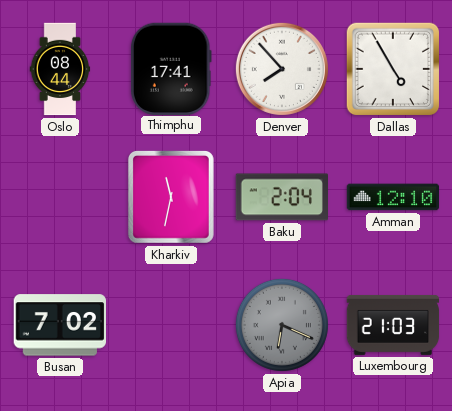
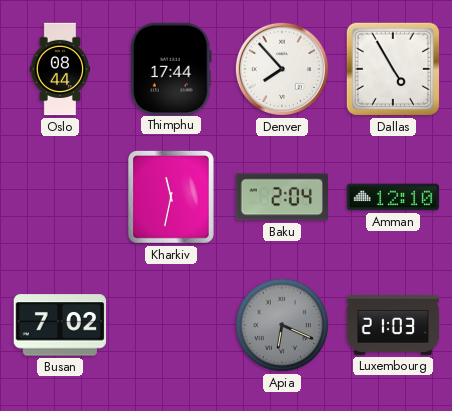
Thimphu: 17:41 -> 17:44 (171, 68)
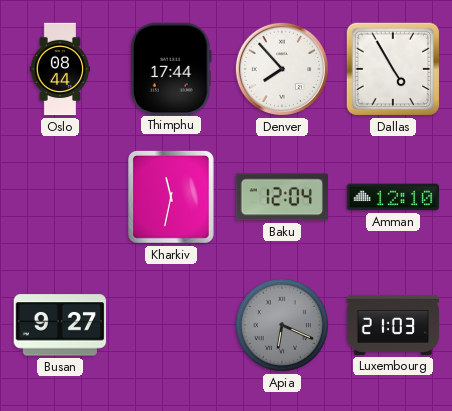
Baku: 2:04 -> 12:04 (281, 197)
Busan: 7:02 -> 9:27 (59, 325)
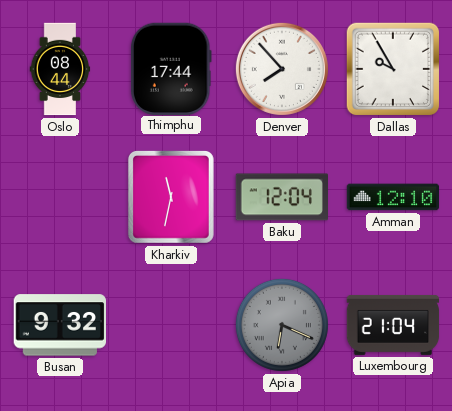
Dallas: 4:55 -> 9:55 (393, 69)
Busan: 9:27 -> 9:32 (59, 325)
Luxembourg: 21:03 -> 21:04 (393, 325)
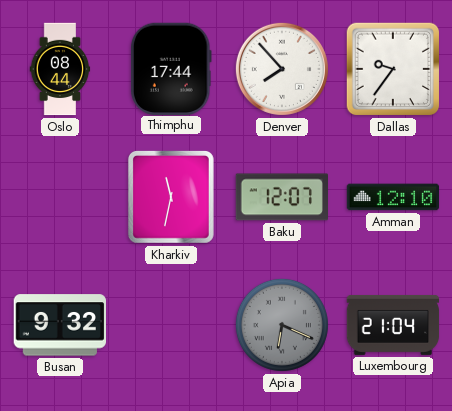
Dallas: 9:55 -> 9:36 (393, 69)
Baku: 12:04 -> 12:07 (281, 197)
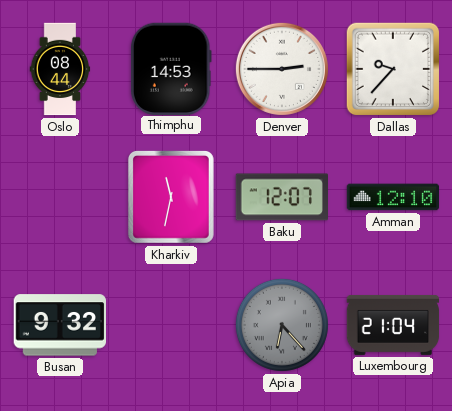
Thimphu: 17:44 -> 14:53 (171, 68)
Denver: 7:53 -> 2:45 (282, 69)
Dallas: 9:36 -> 9:37 (393, 69)
Apia: 6:19 -> 6:23 (282, 325)
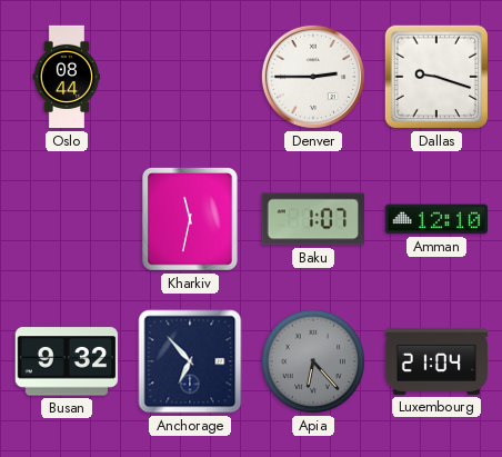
Thimphu: 14:53 -> none (171, 68)
Dallas: 9:37 -> 9:18 (436, 77)
Baku: 12:07 -> 1:07 (312, 219)
Anchorage: none -> 6:53 (190, 361)
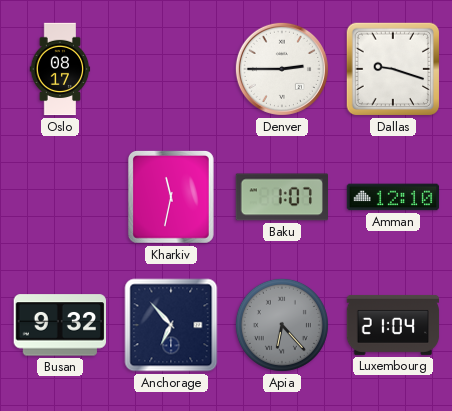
Oslo: 08:44 -> 08:17 (60, 69)
